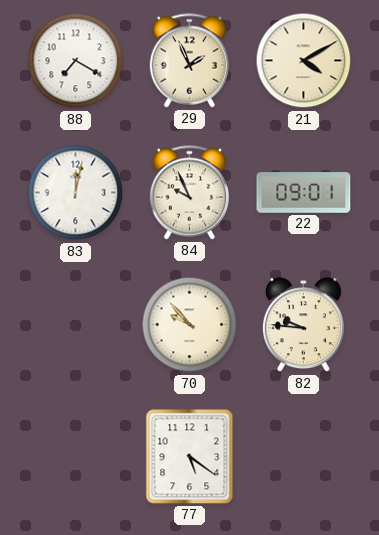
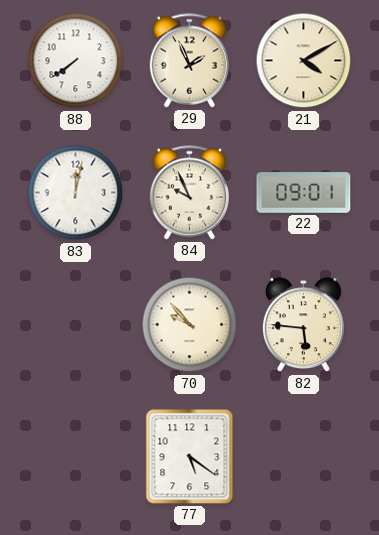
88: 7:20 -> 7:39 (76, 61)
82: 9:46 -> 5:46 (303, 325)
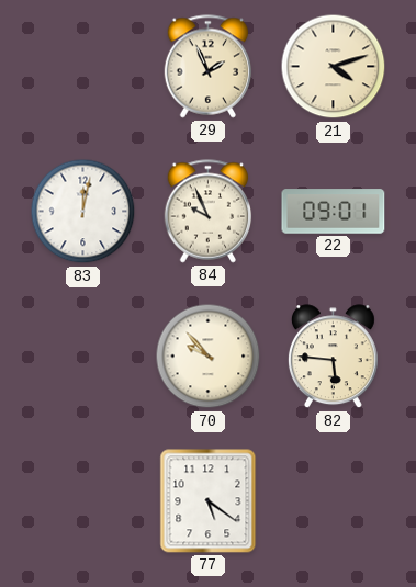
88: 7:39 -> none (76, 61)
21: 4:10 -> 4:12 (334, 67)
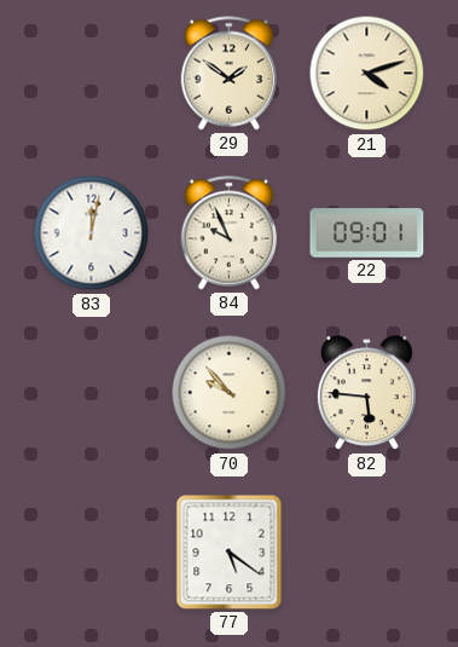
29: 1:56 -> 1:51 (230, 74)
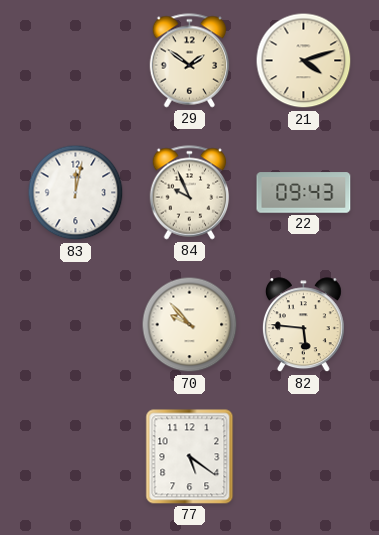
22: 09:01 -> 09:43 (304, 193)
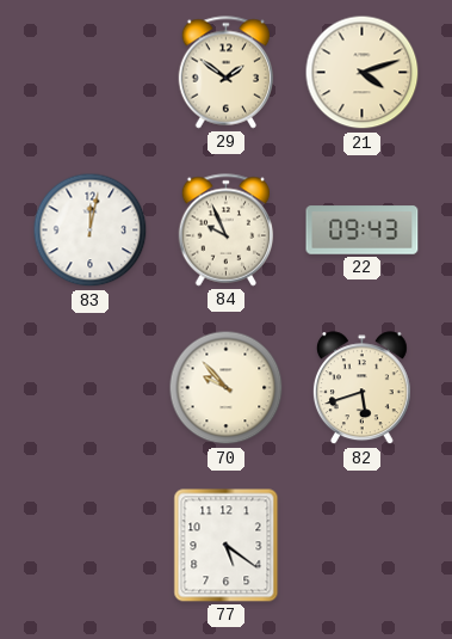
82: 5:46 -> 5:42 (361, 388)
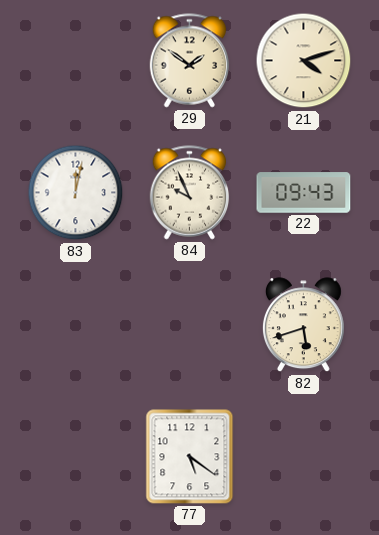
70: 9:53 -> none (227, 388)
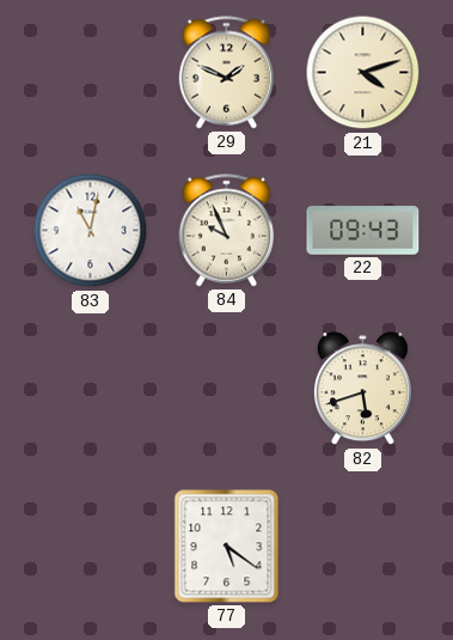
29: 1:51 -> 1:49 (227, 73)
83: 12:02 -> 11:02 (91, 231)
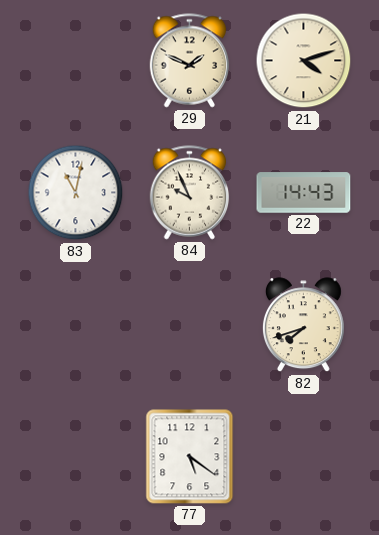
22: 09:43 -> 14:43 (304, 193)
82: 5:42 -> 7:42 (303, 325)
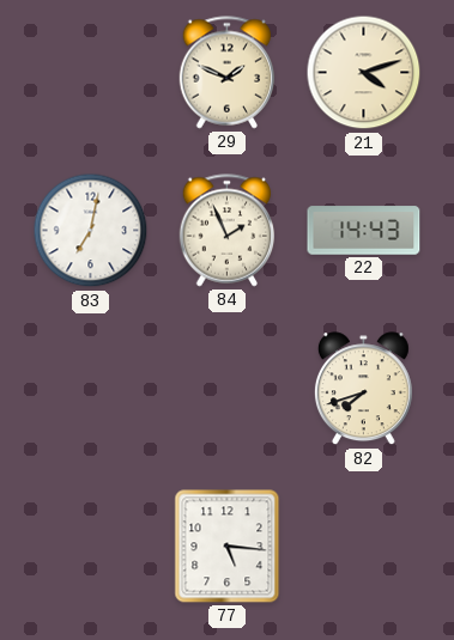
83: 11:02 -> 7:02 (91, 231)
84: 9:56 -> 1:56 (228, 231)
77: 5:21 -> 5:16 (228, 547)
